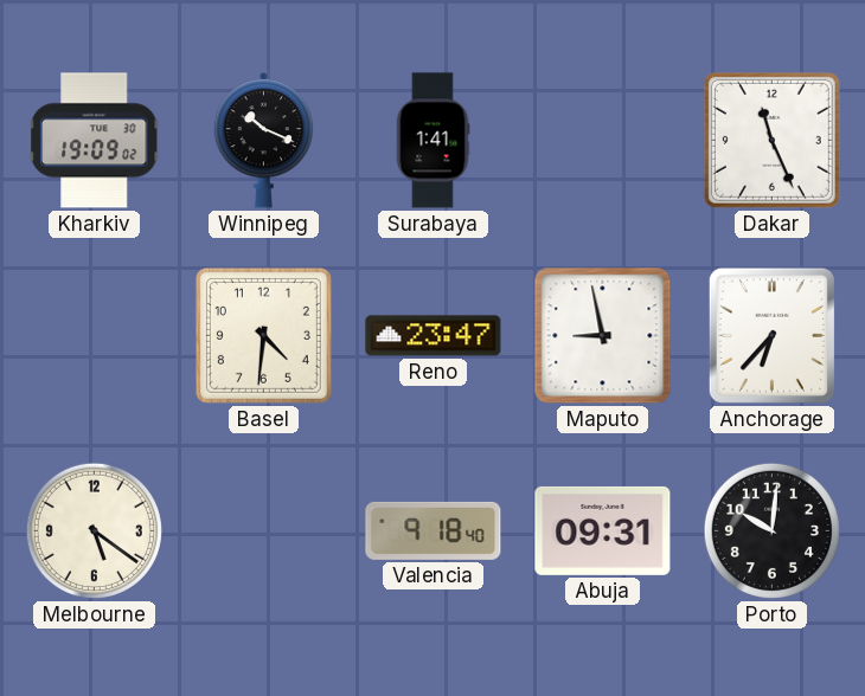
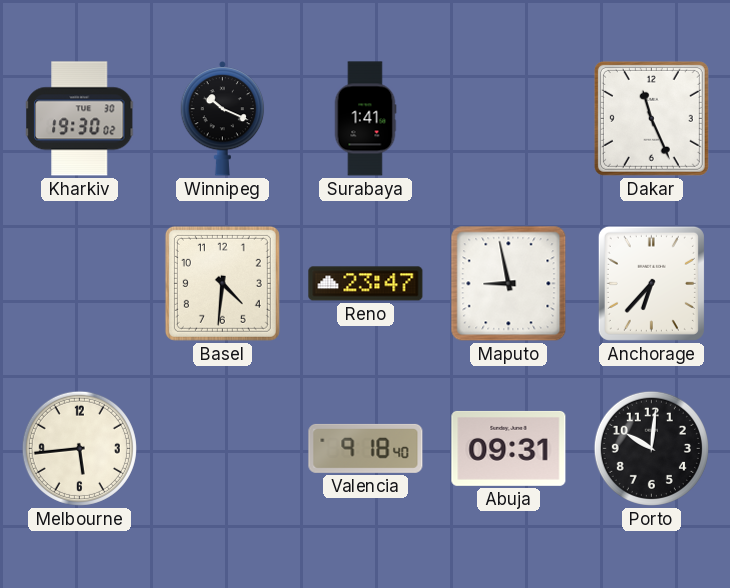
Kharkiv: 19:09 -> 19:30 (81, 119)
Melbourne: 5:21 -> 5:44 (79, 448)
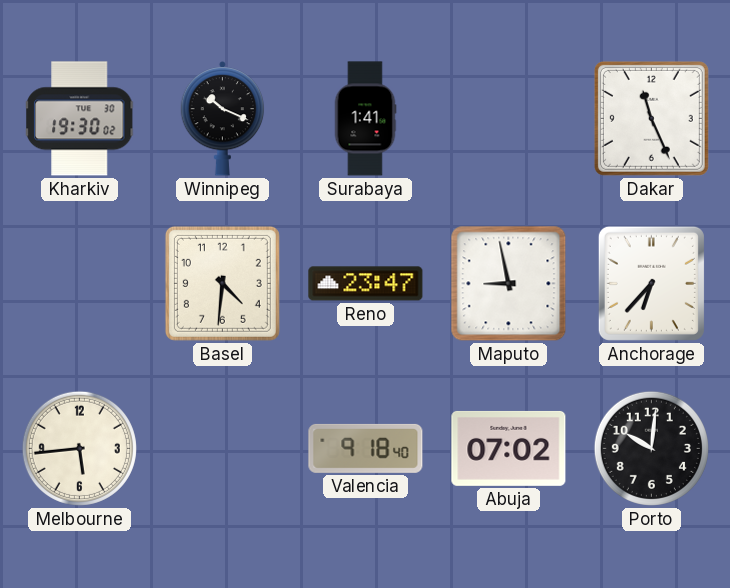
Abuja: 09:31 -> 07:02 (509, 448)
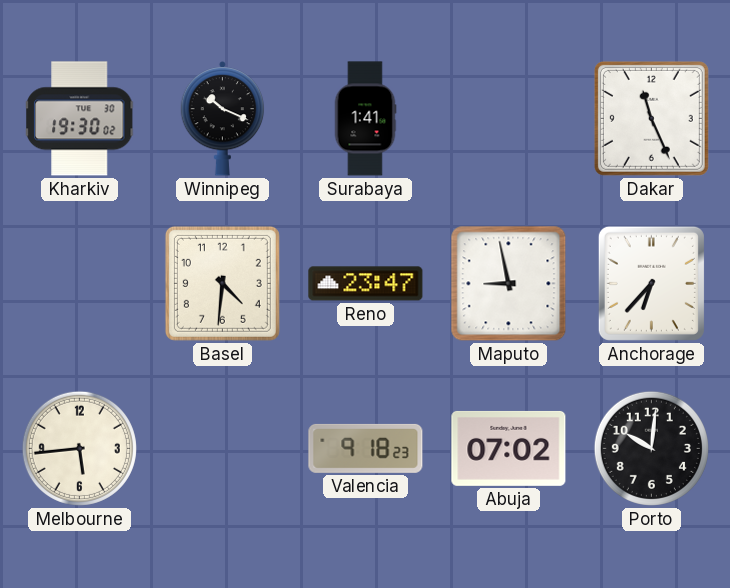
Valencia: 9:18:40 -> 9:18:23 (366, 448)
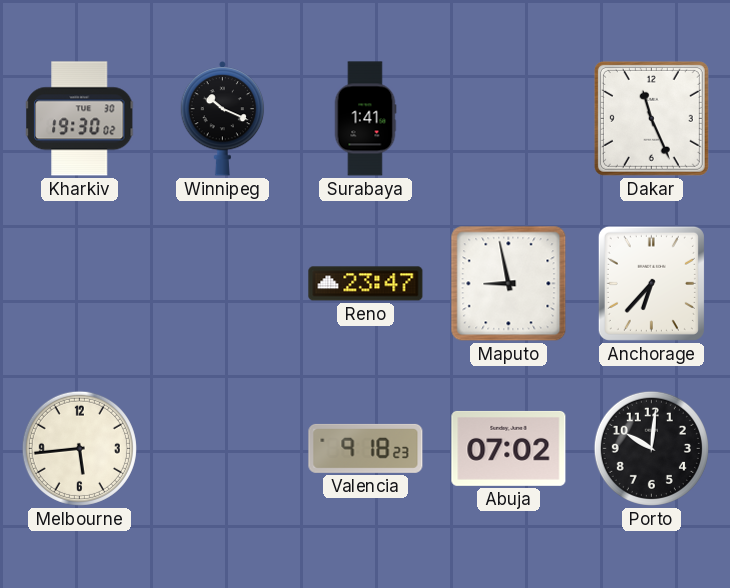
Basel: 4:31 -> none (222, 283)
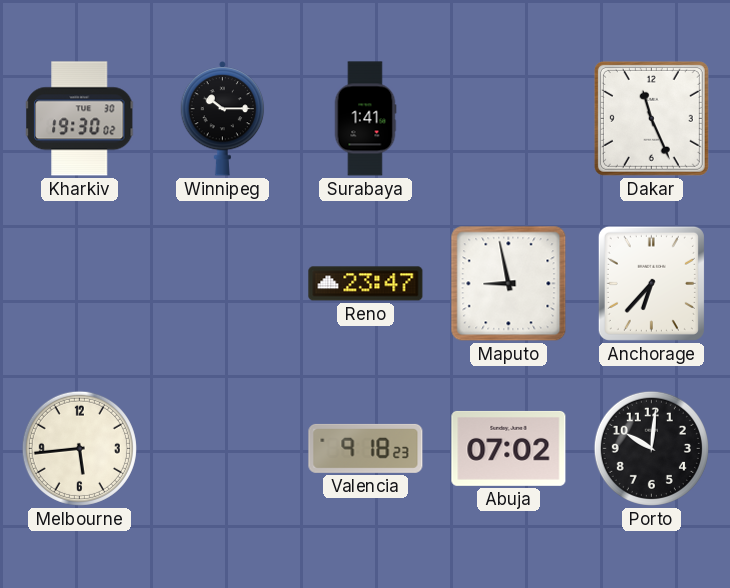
Winnipeg: 10:19 -> 10:15 (223, 119)
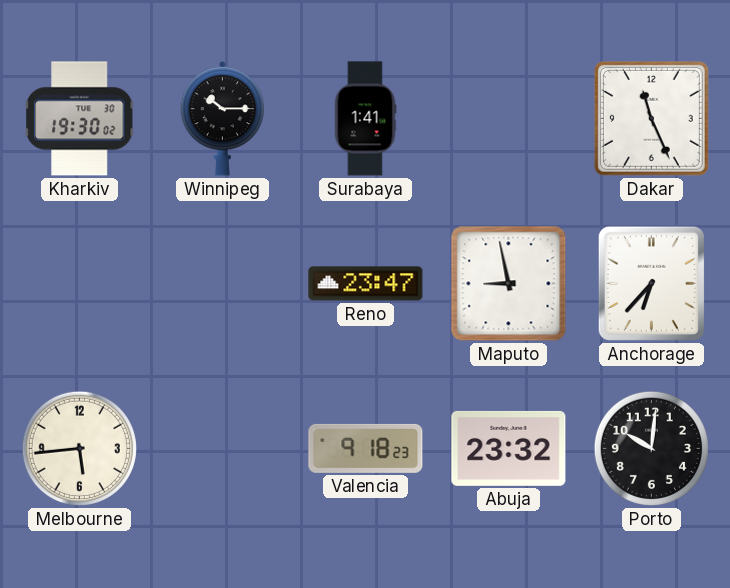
Abuja: 07:02 -> 23:32 (509, 448)
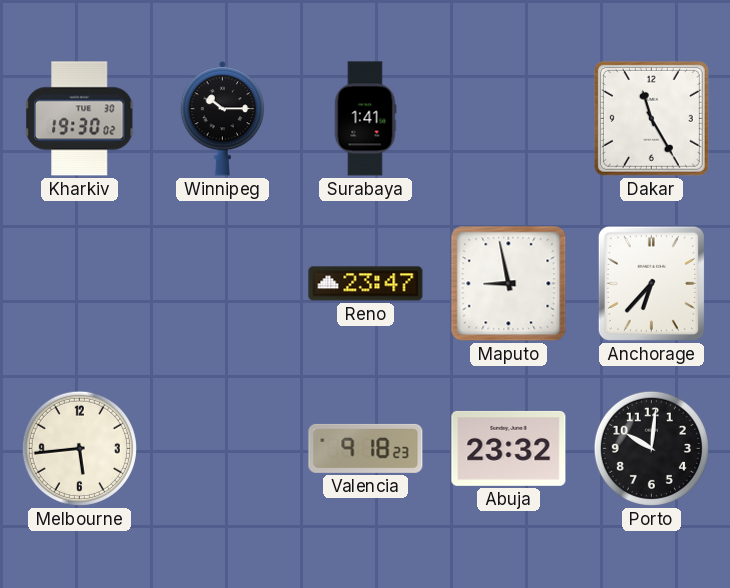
Dakar: 11:26 -> 11:25 (651, 118)
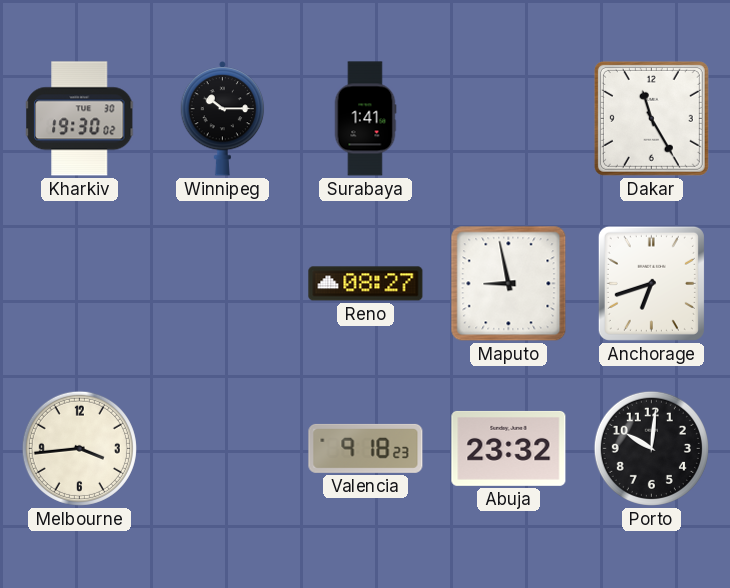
Reno: 23:47 -> 08:27 (366, 284)
Anchorage: 6:37 -> 6:42 (651, 283)
Melbourne: 5:44 -> 3:44 (79, 448)
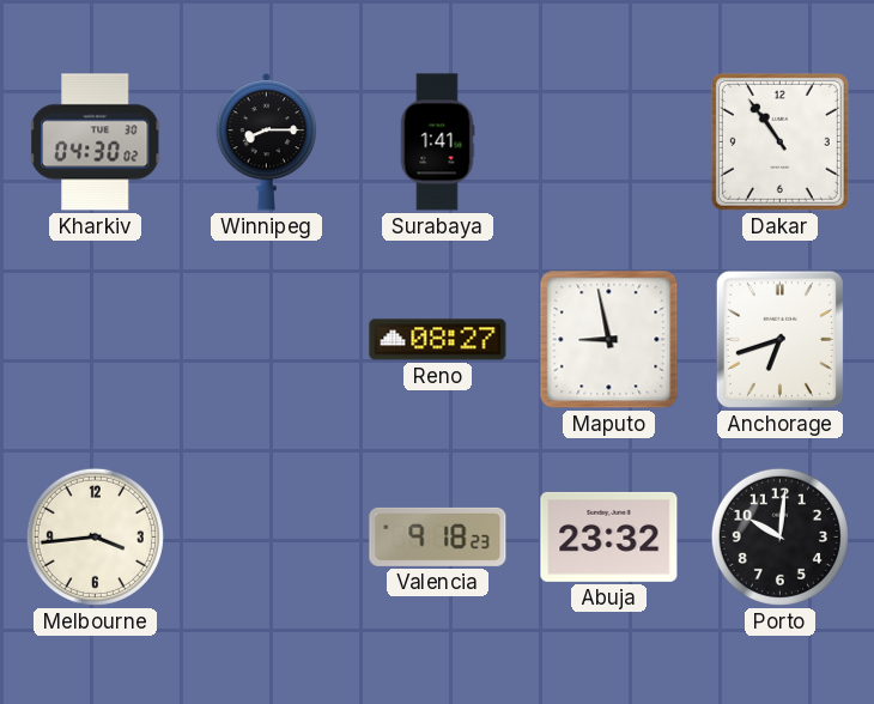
Kharkiv: 19:30 -> 04:30 (97, 142)
Winnipeg: 10:15 -> 8:15 (267, 142)
Dakar: 11:25 -> 10:54 (779, 141)
